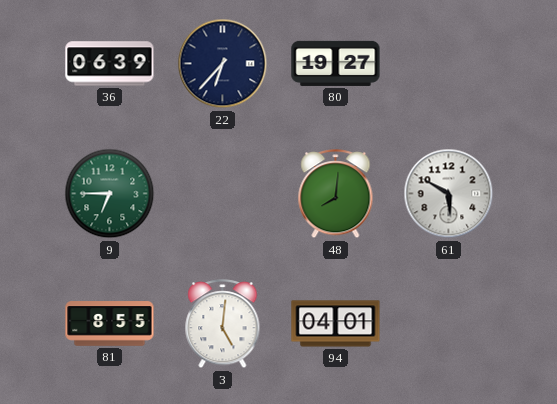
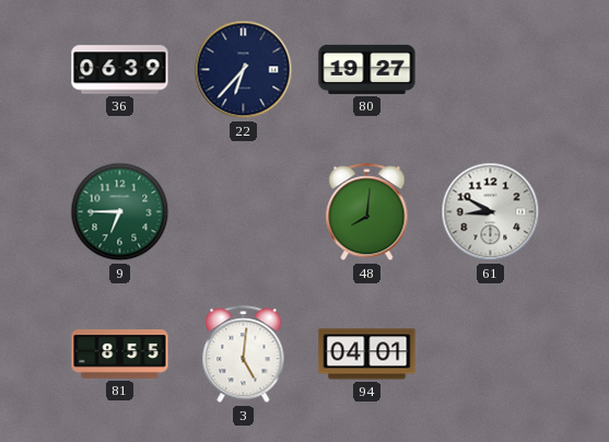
61: 5:50 -> 8:50 (491, 212)
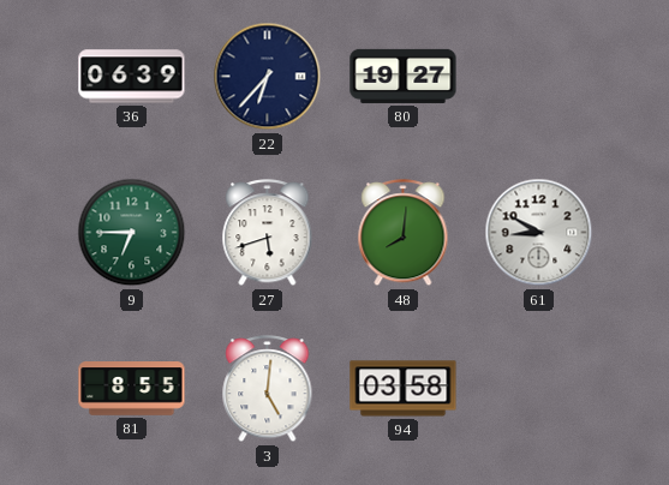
27: none -> 5:42 (268, 233)
94: 04:01 -> 03:58 (404, 389)
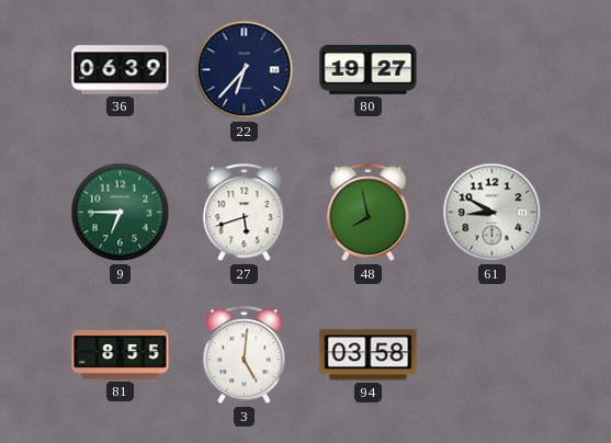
48: 8:01 -> 7:58 (369, 213)
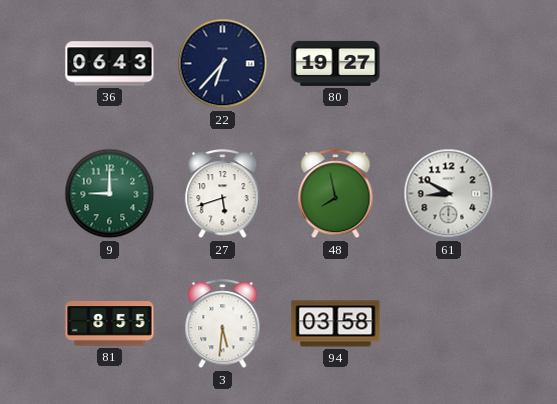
36: 06:39 -> 06:43 (110, 64)
9: 6:45 -> 9:00 (110, 194)
3: 5:01 -> 5:31 (223, 324)
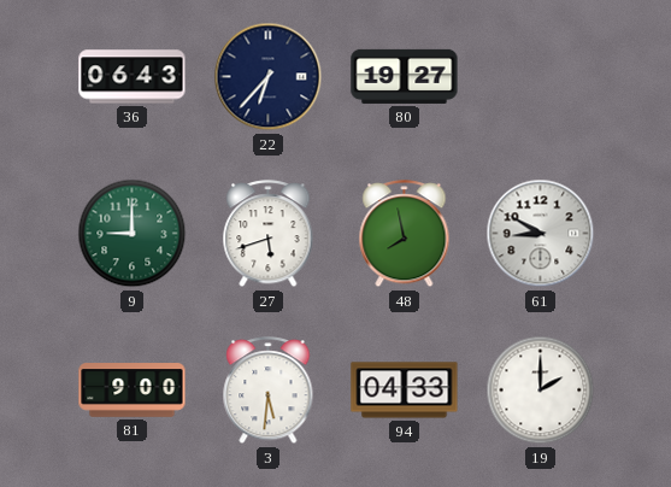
81: 8:55 -> 9:00 (133, 391)
94: 03:58 -> 04:33 (405, 391)
19: none -> 2:00 (541, 391)
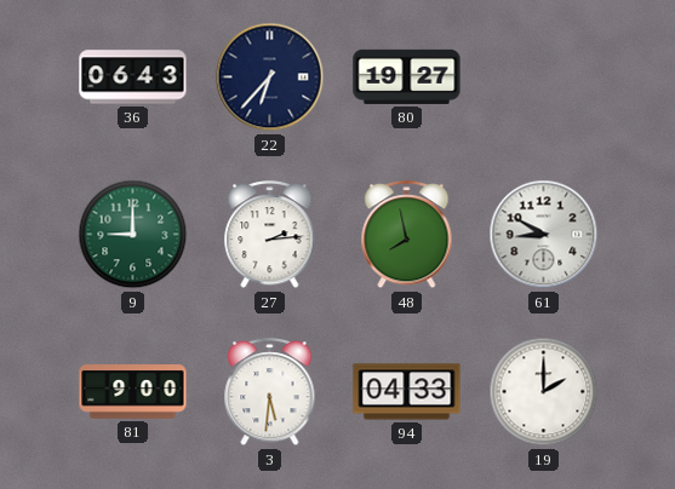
27: 5:42 -> 2:14 (270, 235)
